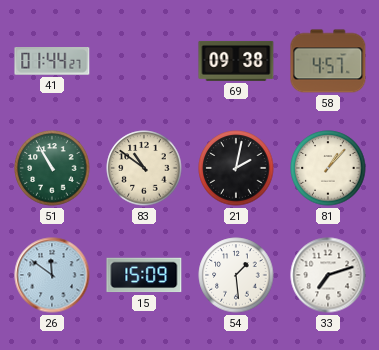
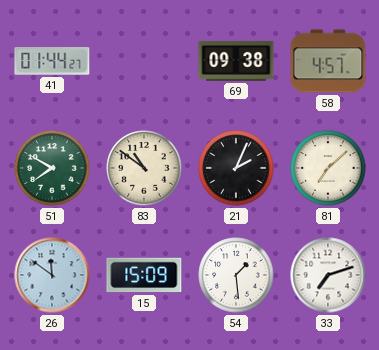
51: 10:55 -> 7:50 (52, 168)
21: 2:02 -> 2:04 (236, 168)
81: 1:07 -> 7:08 (328, 168)
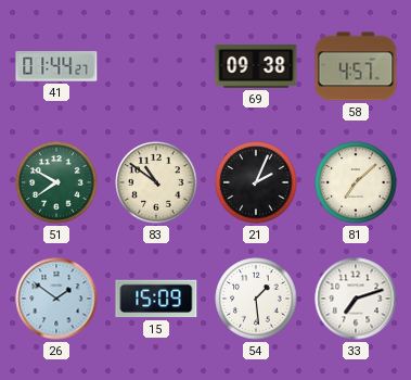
26: 11:51 -> 1:51 (56, 299)
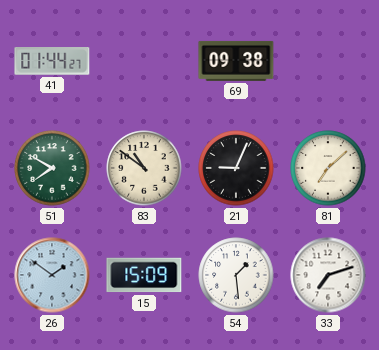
58: 4:57 -> none (356, 66)
21: 2:04 -> 9:04 (236, 168)
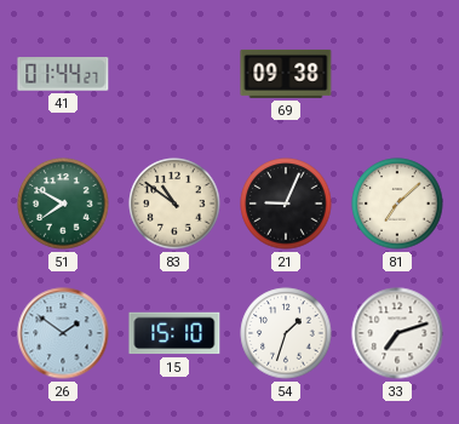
15: 15:09 -> 15:10 (174, 333)
54: 1:29 -> 1:33 (286, 333)
